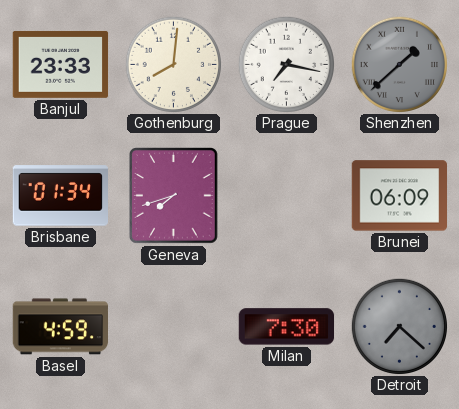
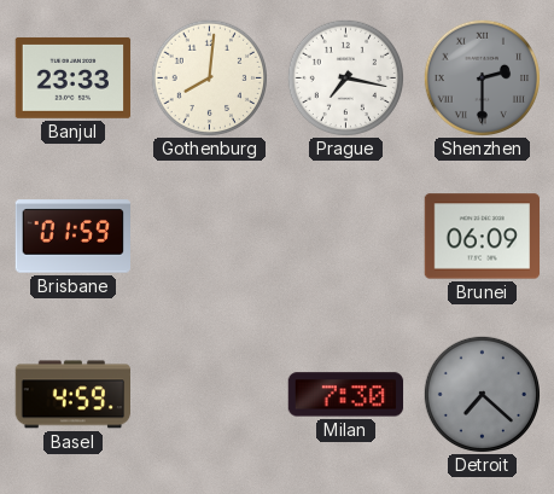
Shenzhen: 1:38 -> 2:30 (482, 77)
Brisbane: 01:34 -> 01:59 (74, 237)
Geneva: 7:42 -> none (173, 196)
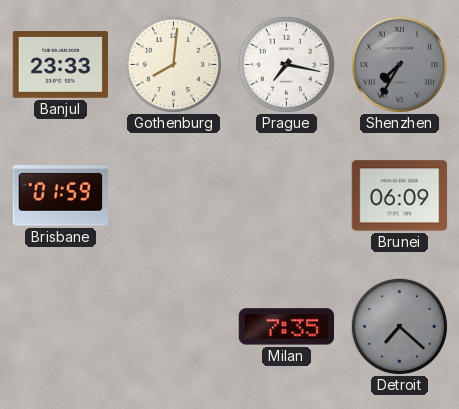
Shenzhen: 2:30 -> 7:35 (399, 64)
Basel: 4:59 -> none (72, 395)
Milan: 7:30 -> 7:35 (287, 327)
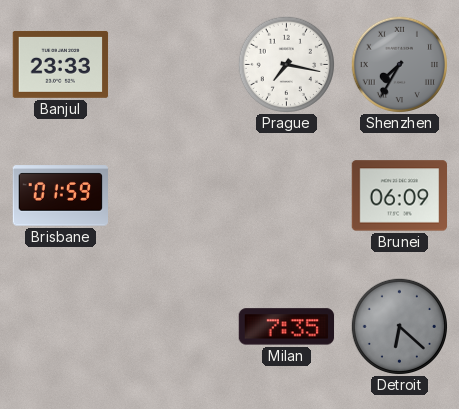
Gothenburg: 8:01 -> none (173, 64)
Detroit: 7:22 -> 6:22 (399, 326)
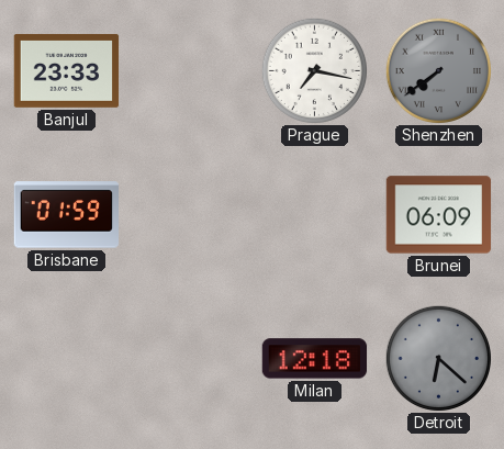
Shenzhen: 7:35 -> 7:39 (438, 70)
Milan: 7:35 -> 12:18 (315, 359)
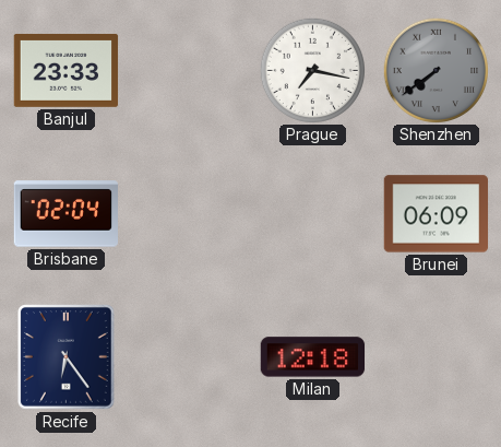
Brisbane: 01:59 -> 02:04 (67, 214)
Recife: none -> 6:24 (65, 357)
Detroit: 6:22 -> none (438, 358)
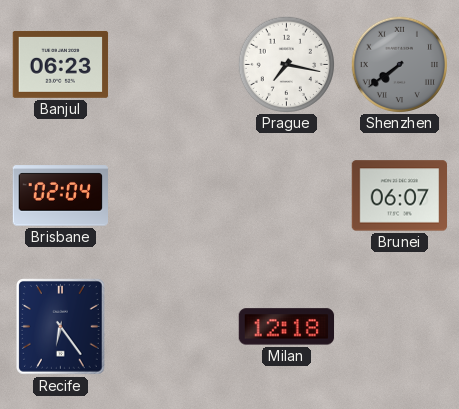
Banjul: 23:33 -> 06:23 (61, 64)
Brunei: 06:09 -> 06:07 (400, 196)
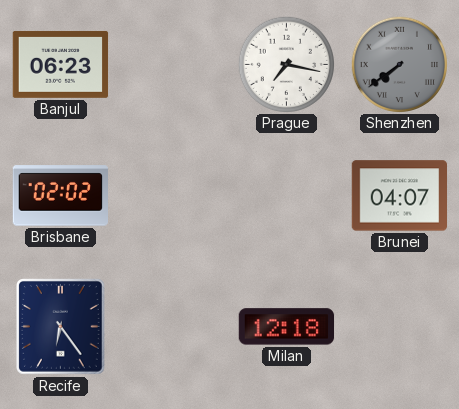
Brisbane: 02:04 -> 02:02 (61, 196)
Brunei: 06:07 -> 04:07 (400, 196)
